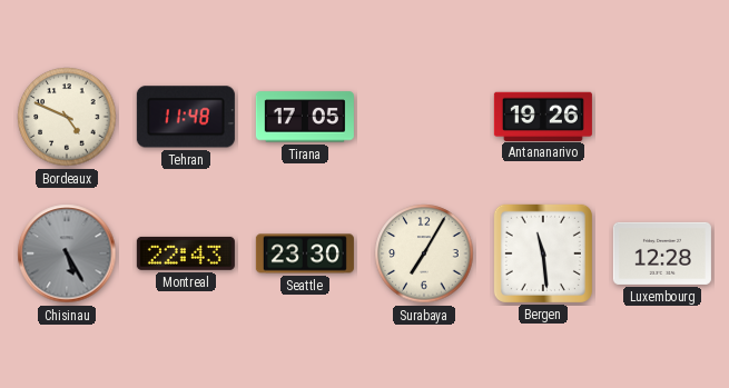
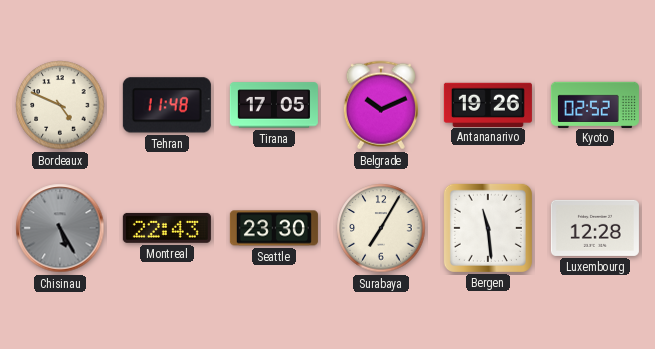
Belgrade: none -> 10:11 (381, 105)
Kyoto: none -> 02:52 (595, 104)
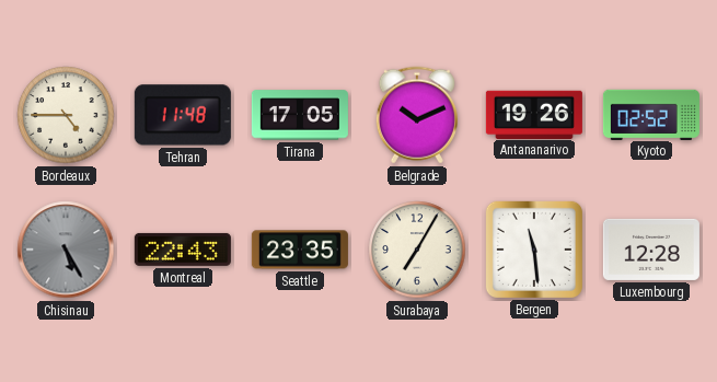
Bordeaux: 4:49 -> 4:45 (66, 115)
Seattle: 23:30 -> 23:35 (300, 250)
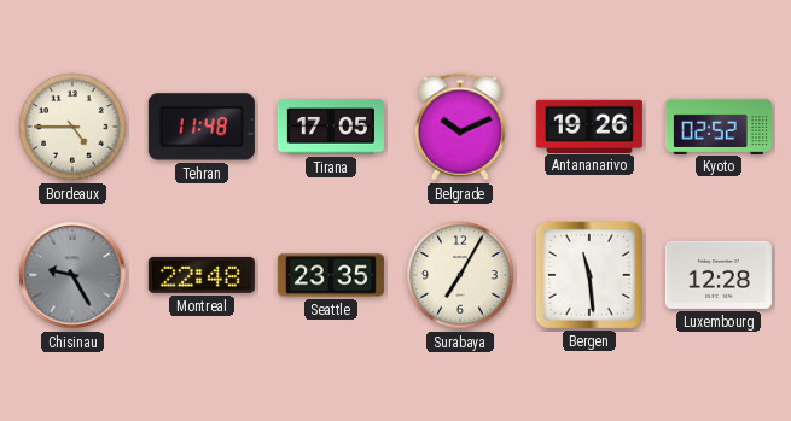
Chisinau: 5:25 -> 9:25 (72, 275)
Montreal: 22:43 -> 22:48 (202, 275)
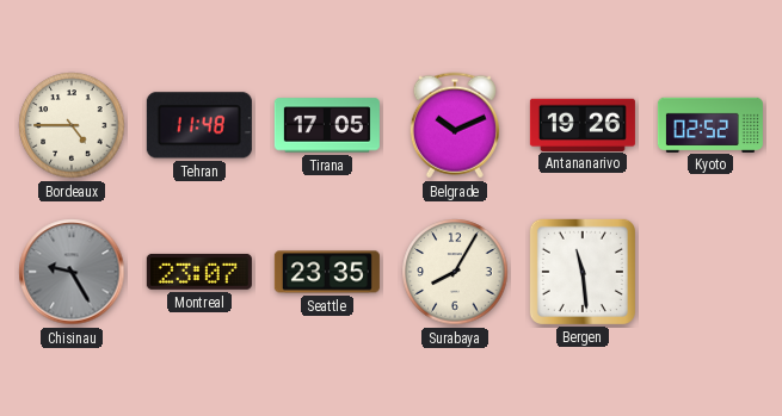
Montreal: 22:48 -> 23:07 (199, 272)
Surabaya: 7:05 -> 8:05 (455, 272)
Luxembourg: 12:28 -> none (719, 275)
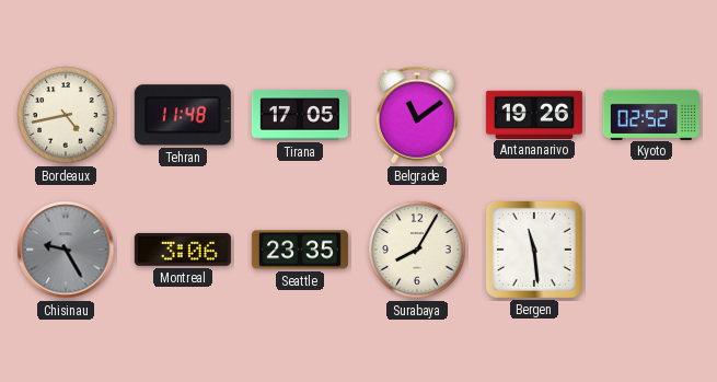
Bordeaux: 4:45 -> 4:43 (66, 115)
Belgrade: 10:11 -> 11:09 (417, 115)
Montreal: 23:07 -> 3:06 (183, 250)
